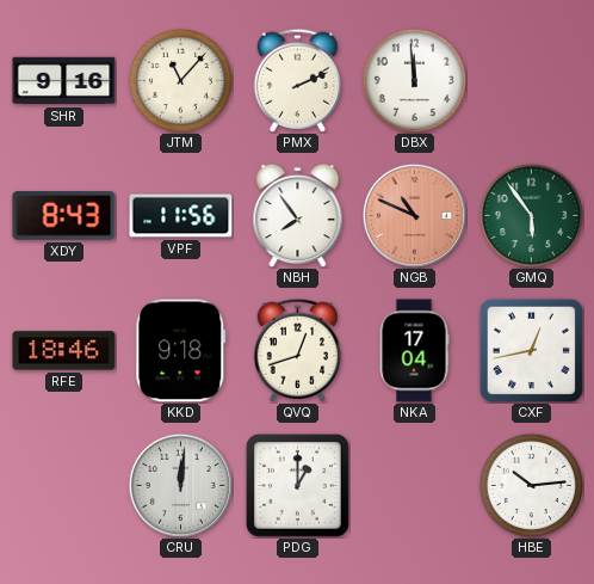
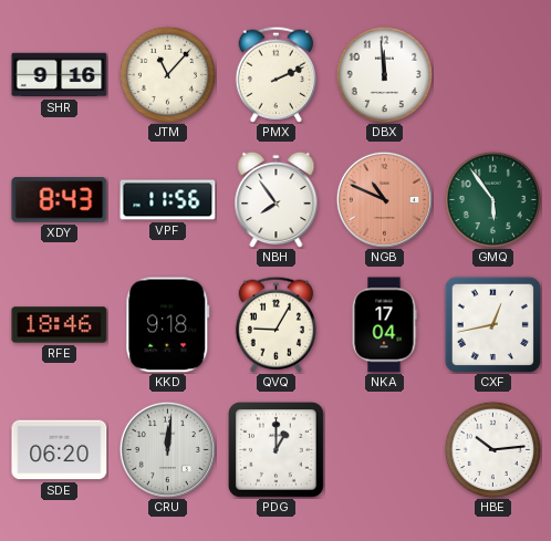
QVQ: 12:42 -> 9:05 (275, 324)
SDE: none -> 06:20 (60, 450)
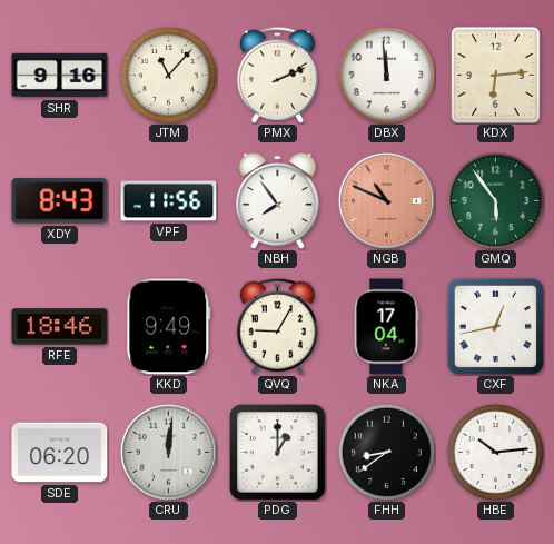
KDX: none -> 6:14 (496, 76)
KKD: 9:18 -> 9:49 (169, 327)
FHH: none -> 8:39 (386, 452)
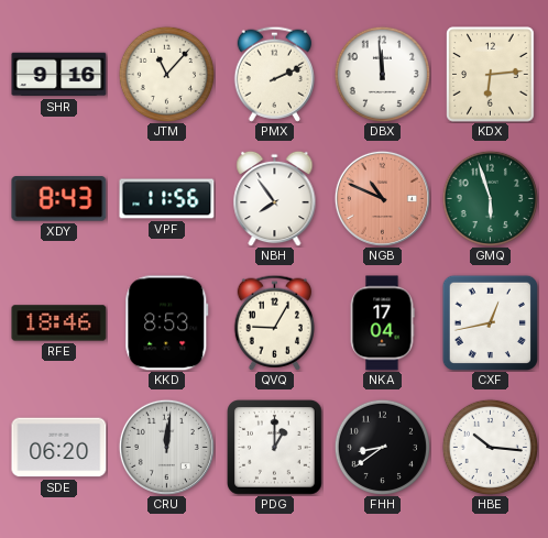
GMQ: 5:54 -> 5:57 (490, 198)
KKD: 9:49 -> 8:53 (167, 323)
HBE: 10:14 -> 10:16 (490, 447)
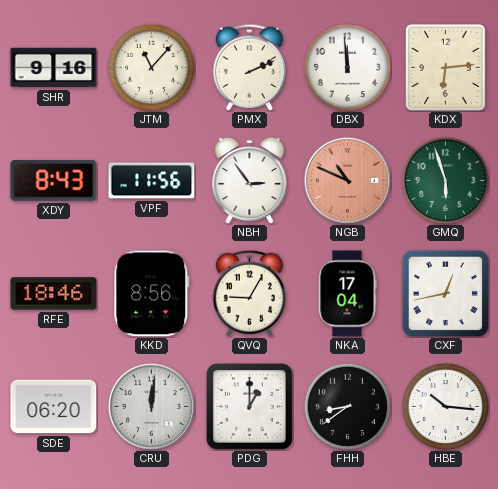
NBH: 7:54 -> 2:54 (250, 180)
KKD: 8:53 -> 8:56 (152, 294)
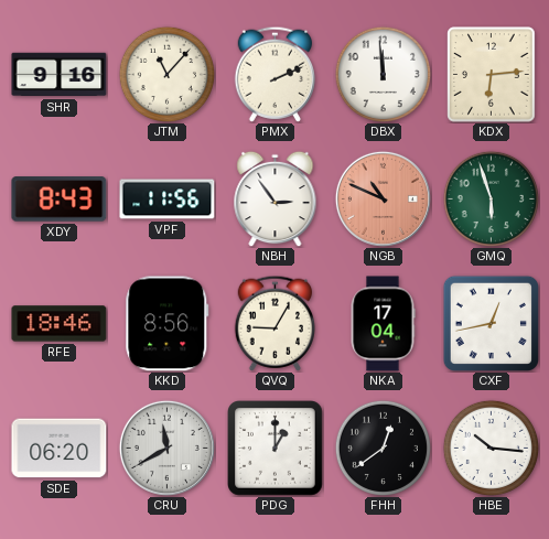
CRU: 12:01 -> 11:40 (166, 448)
FHH: 8:39 -> 12:39 (383, 448)
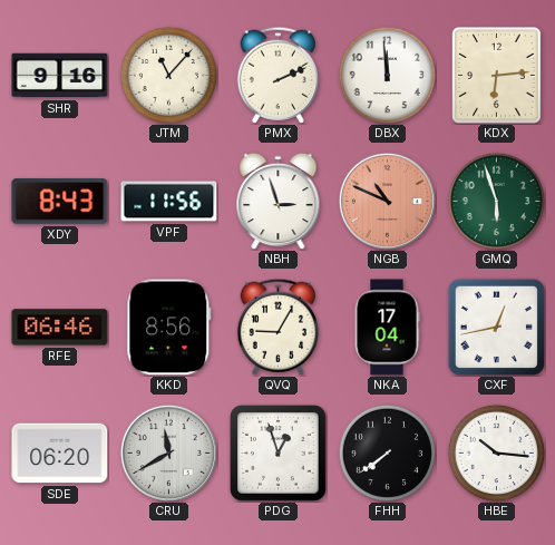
NBH: 2:54 -> 2:57 (279, 201)
RFE: 18:46 -> 06:46 (60, 328)
PDG: 1:00 -> 12:57 (279, 454)
FHH: 12:39 -> 7:39 (387, 452)
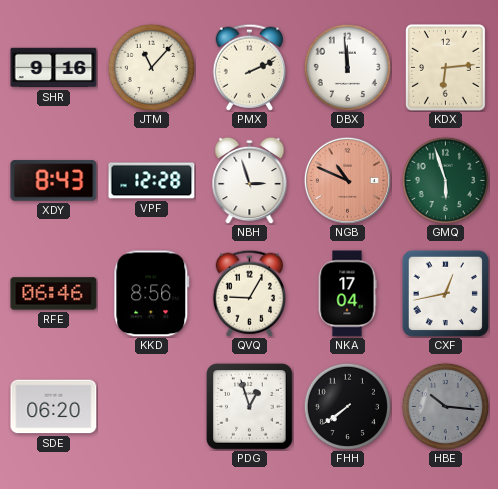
VPF: 11:56 -> 12:28 (152, 181)
CRU: 11:40 -> none (168, 452)
HBE dial: white -> grey (445, 406)
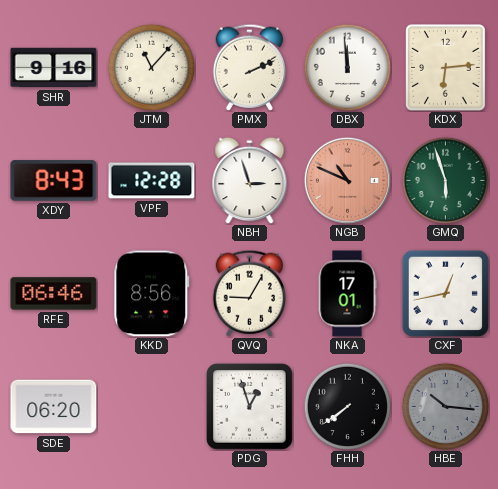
NKA: 17:04 -> 17:01 (347, 294)
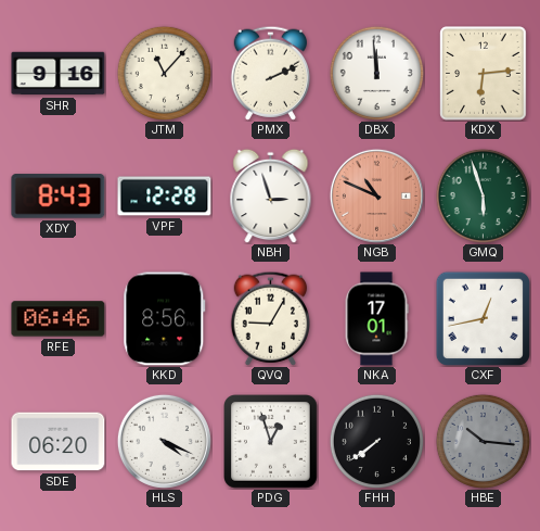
HLS: none -> 4:19 (164, 441)
